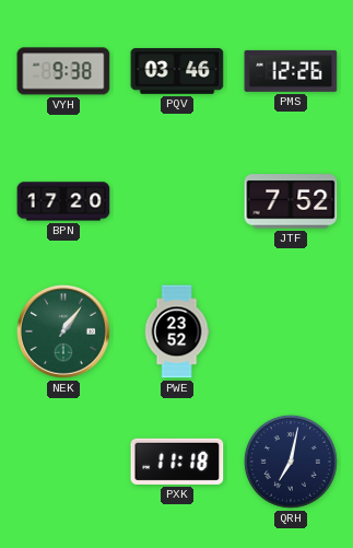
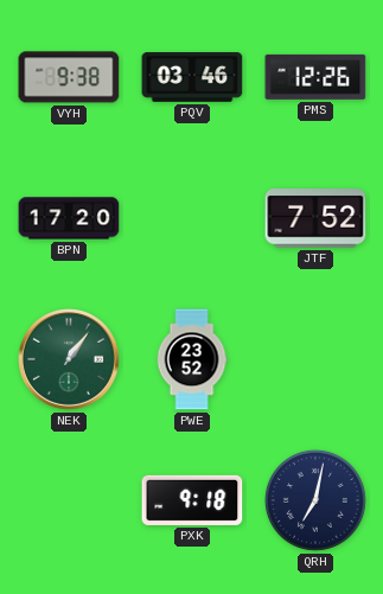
PXK: 11:18 -> 9:18 (192, 500)
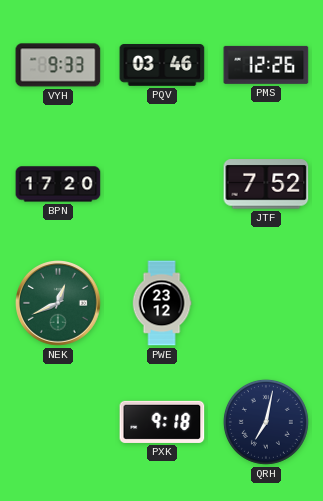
VYH: 9:38 -> 9:33 (58, 65)
NEK: 1:06 -> 12:41 (59, 304)
PWE: 23:52 -> 23:12 (162, 303)
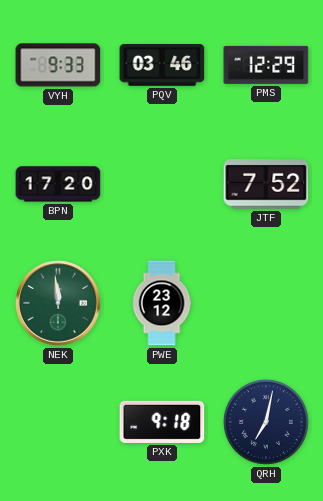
PMS: 12:26 -> 12:29 (266, 65)
NEK: 12:41 -> 11:59 (59, 304)
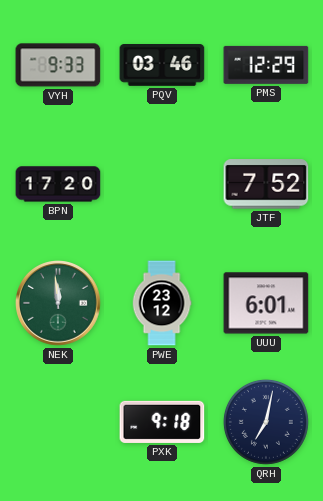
UUU: none -> 6:01 (266, 303)
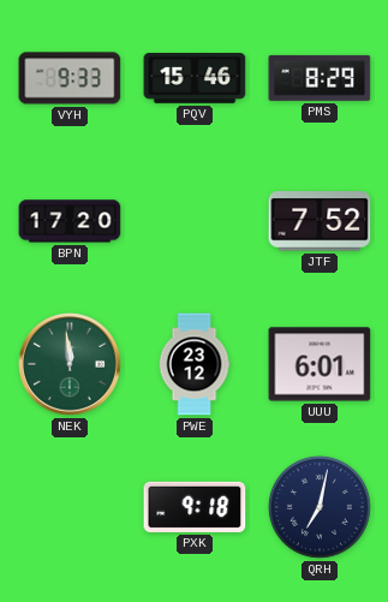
PQV: 03:46 -> 15:46 (195, 79)
PMS: 12:29 -> 8:29 (320, 78)
